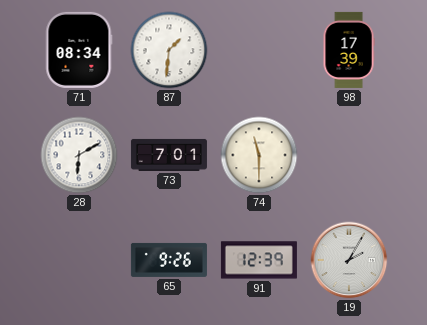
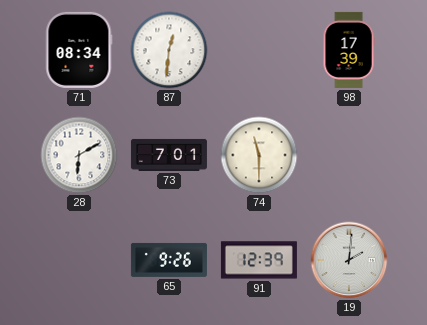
87: 1:31 -> 12:31 (169, 50)
19: 2:05 -> 2:01 (349, 260)
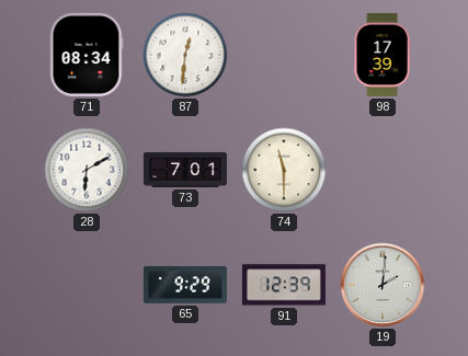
65: 9:26 -> 9:29 (185, 285)
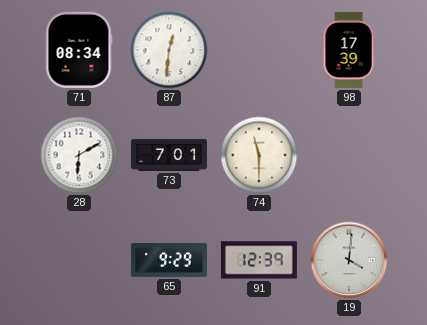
19: 2:01 -> 4:01 (349, 260)
